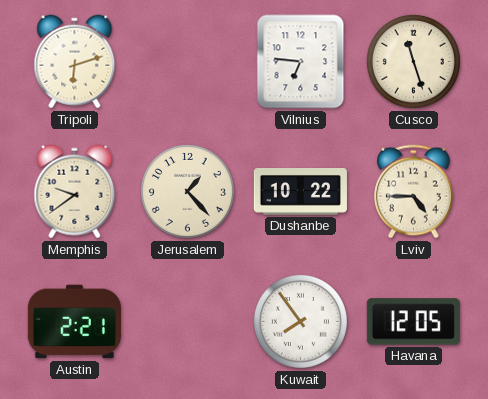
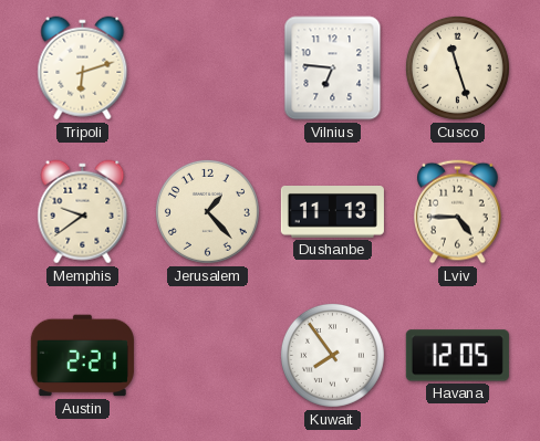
Dushanbe: 10:22 -> 11:13 (332, 212)
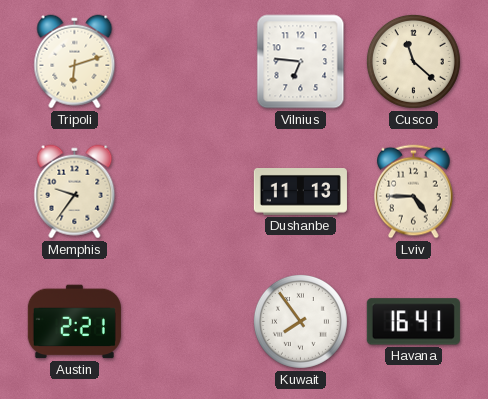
Cusco: 11:27 -> 11:22 (413, 61)
Memphis: 9:39 -> 9:36 (75, 192)
Jerusalem: 1:23 -> none (207, 211)
Havana: 12:05 -> 16:41 (413, 322)
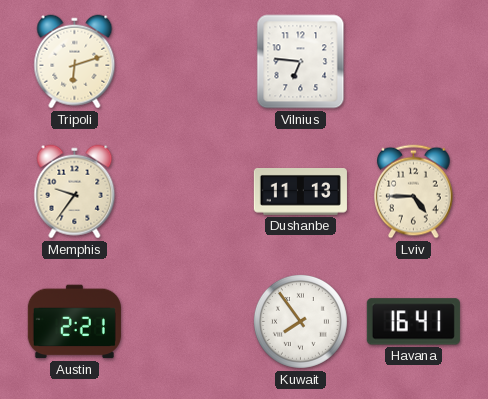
Cusco: 11:22 -> none (413, 61)
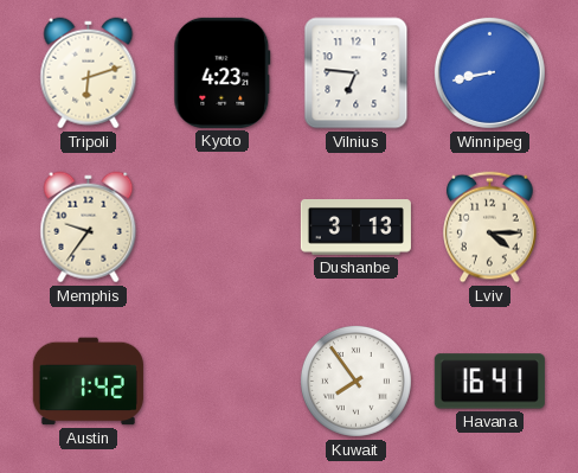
Kyoto: none -> 4:23 (223, 72)
Winnipeg: none -> 8:43 (489, 72)
Dushanbe: 11:13 -> 3:13 (355, 228)
Lviv: 4:45 -> 4:15 (490, 228)
Austin: 2:21 -> 1:42 (88, 382)
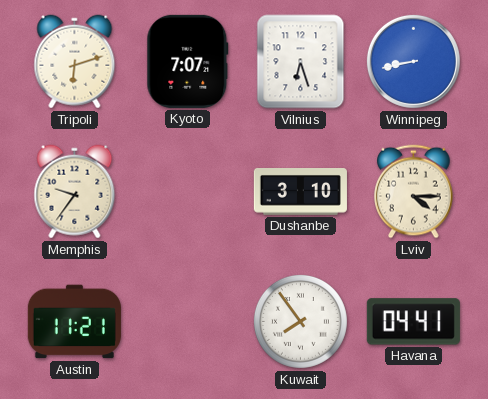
Kyoto: 4:23 -> 7:07 (188, 61)
Vilnius: 6:46 -> 6:27 (301, 62)
Dushanbe: 3:13 -> 3:10 (300, 192)
Austin: 1:42 -> 11:21 (74, 322)
Havana: 16:41 -> 04:41 (413, 322)
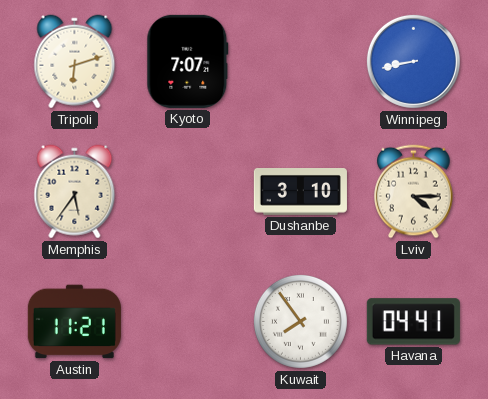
Vilnius: 6:27 -> none (301, 62)
Memphis: 9:36 -> 5:36 (75, 192)
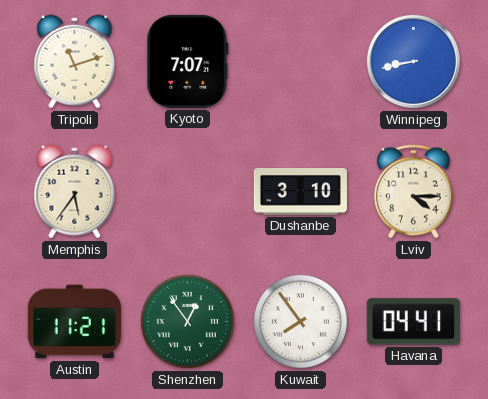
Tripoli: 6:12 -> 11:12 (75, 62)
Shenzhen: none -> 12:54 (187, 321)
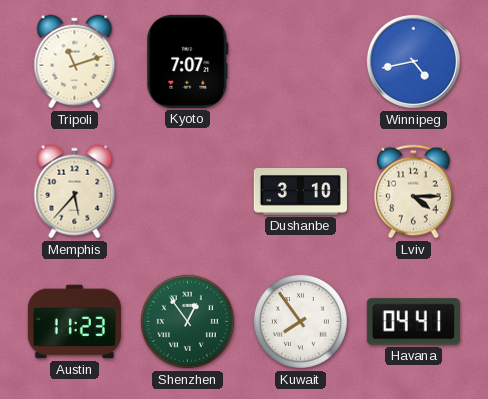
Winnipeg: 8:43 -> 4:43 (413, 61)
Memphis: 5:36 -> 5:37 (75, 192)
Austin: 11:21 -> 11:23 (74, 322)
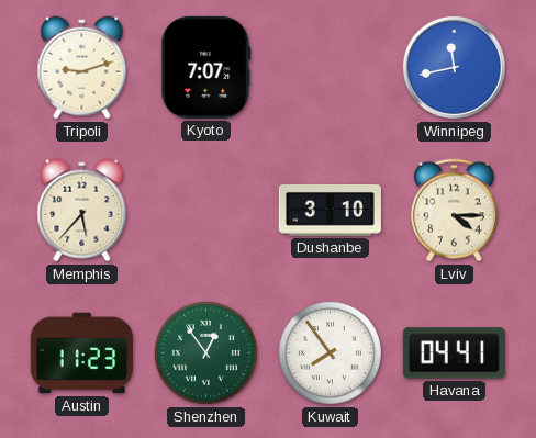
Tripoli: 11:12 -> 9:12 (82, 68)
Winnipeg: 4:43 -> 11:43 (454, 67)
